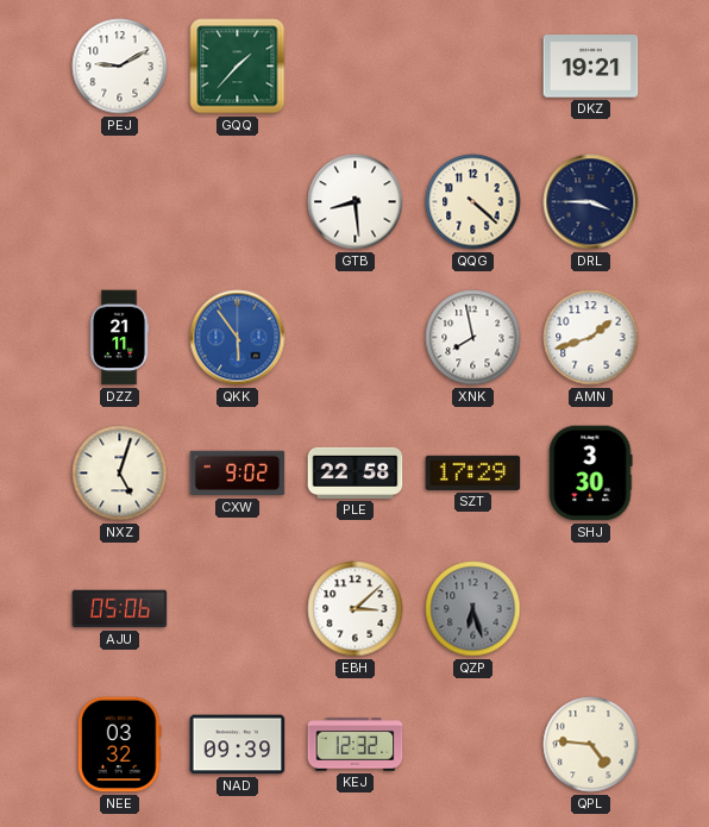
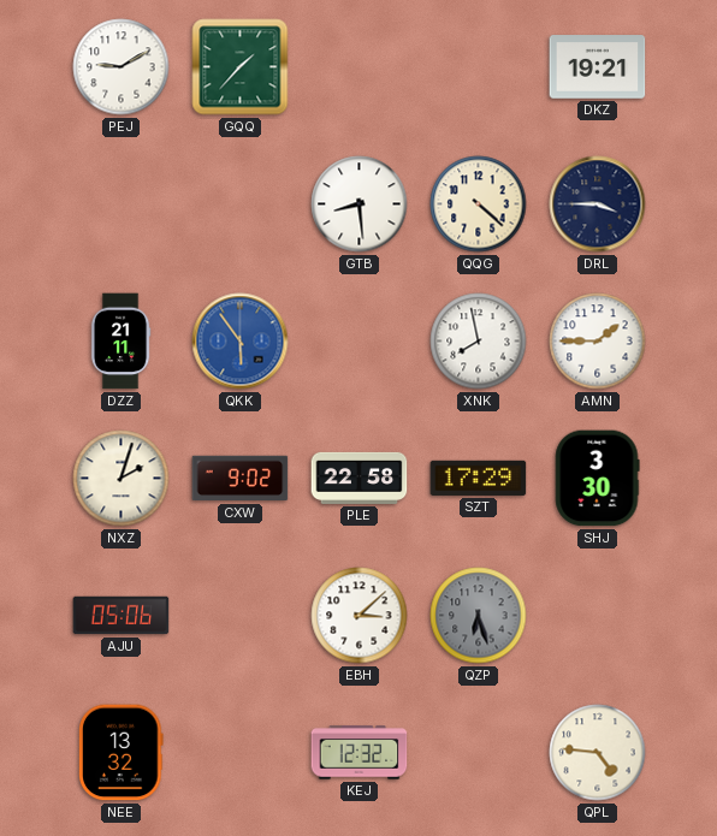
AMN: 1:42 -> 1:45 (598, 342)
NXZ: 5:03 -> 2:03 (122, 479)
NEE: 03:32 -> 13:32 (122, 753)
NAD: 09:39 -> none (238, 745)
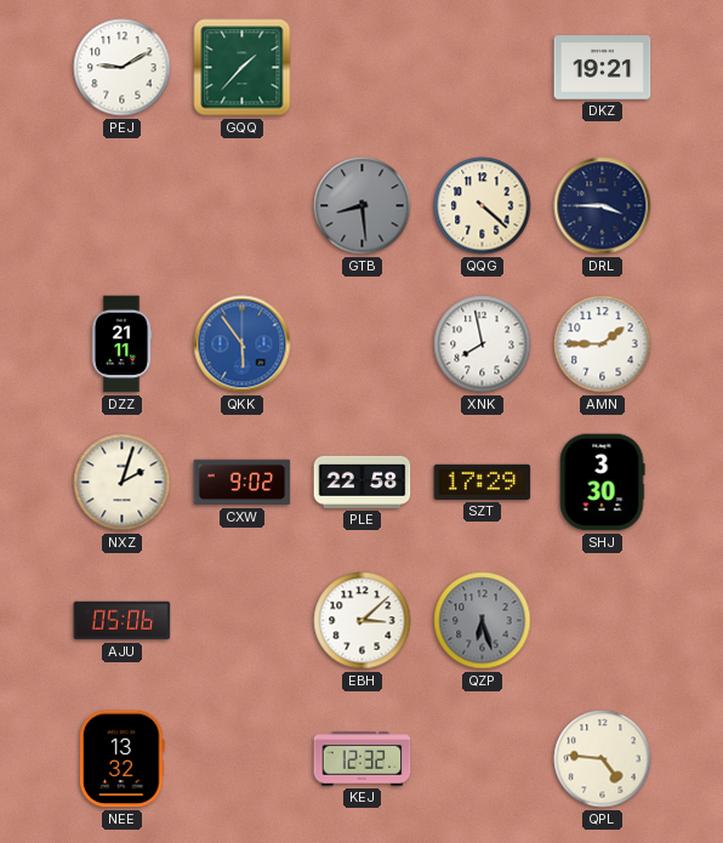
GTB dial: white -> grey (363, 206)
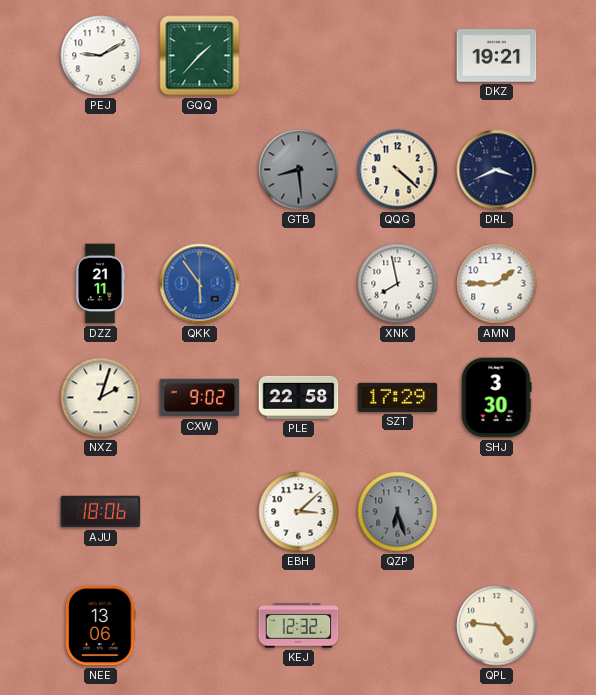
DRL: 3:45 -> 3:41 (497, 170)
AJU: 05:06 -> 18:06 (101, 512)
NEE: 13:32 -> 13:06 (101, 626)
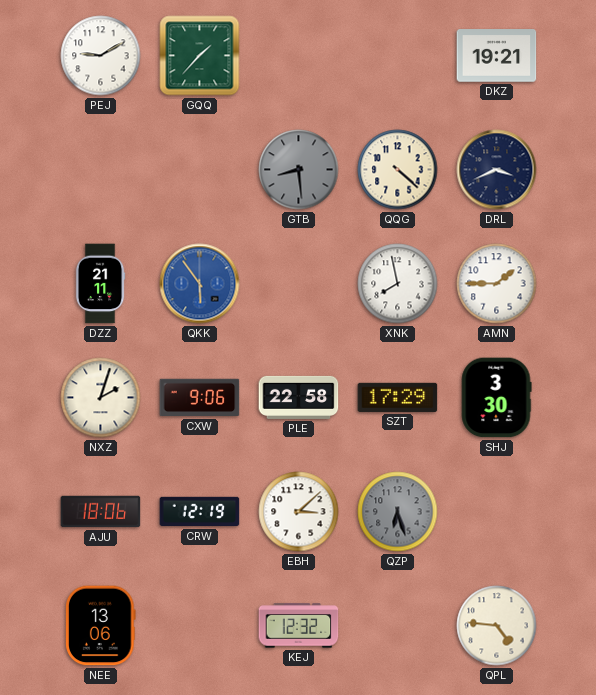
CXW: 9:02 -> 9:06 (200, 398)
CRW: none -> 12:19 (200, 512)
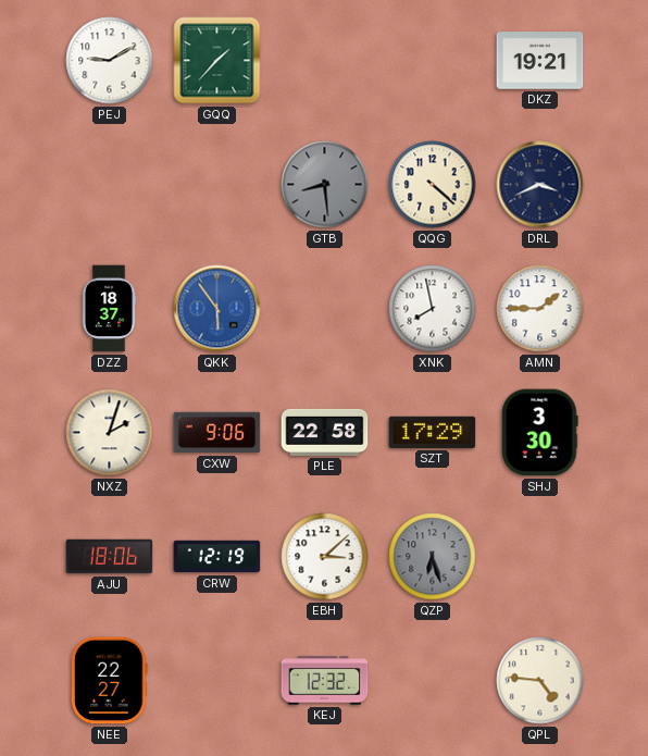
DZZ: 21:11 -> 18:37 (109, 309)
NEE: 13:06 -> 22:27 (110, 681)
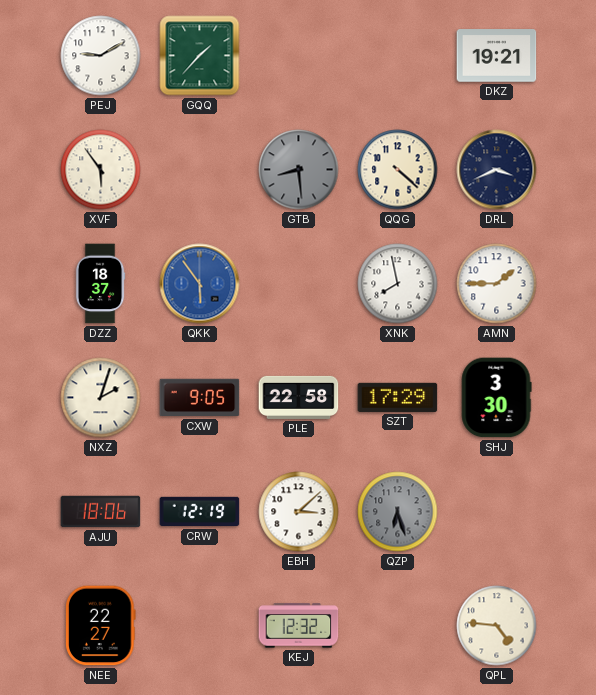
XVF: none -> 5:54 (101, 170)
CXW: 9:06 -> 9:05 (200, 398)
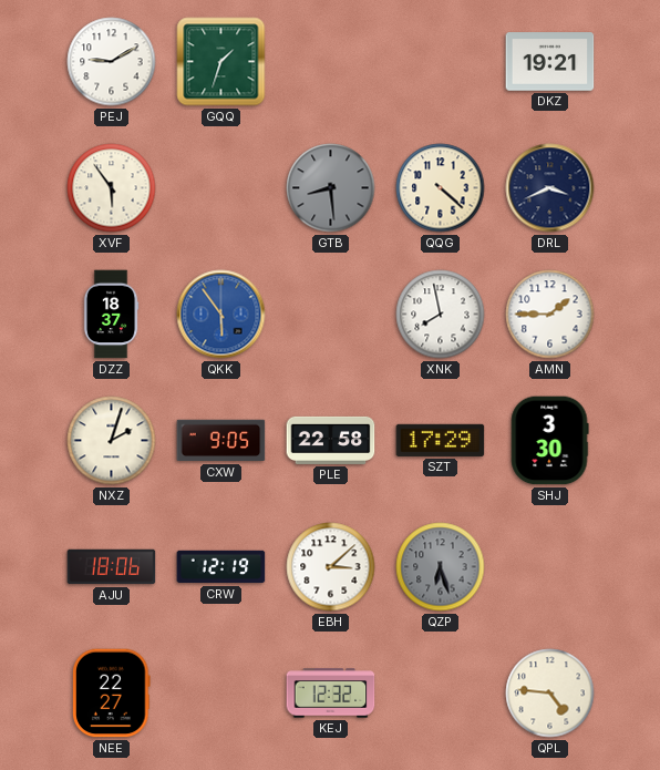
GQQ: 1:37 -> 1:33 (221, 62)
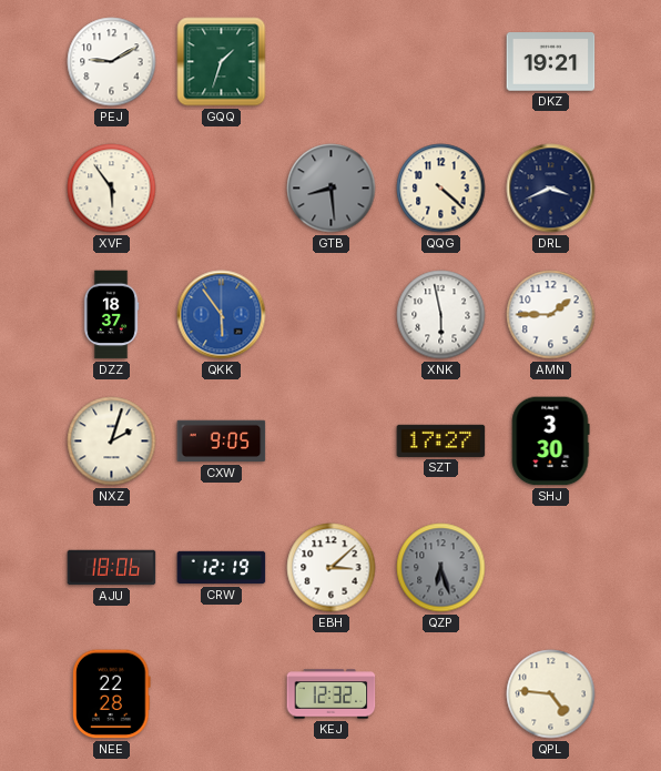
XNK: 7:58 -> 5:58 (441, 315)
PLE: 22:58 -> none (331, 440)
SZT: 17:29 -> 17:27 (441, 440)
NEE: 22:27 -> 22:28 (112, 694)
